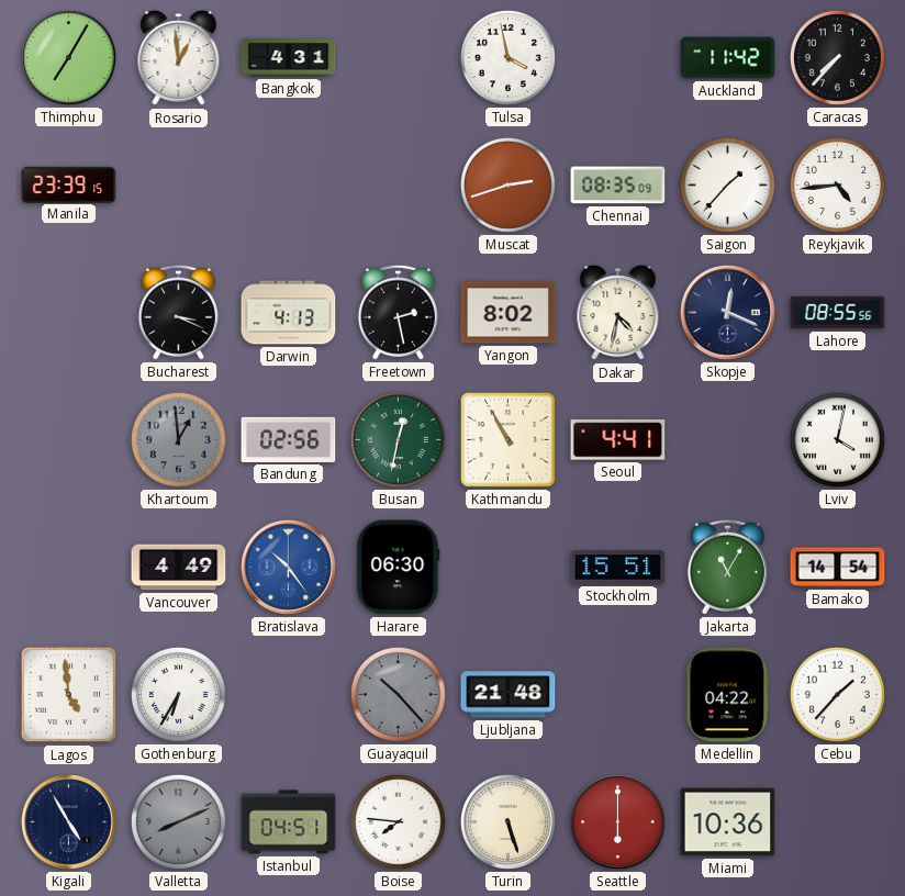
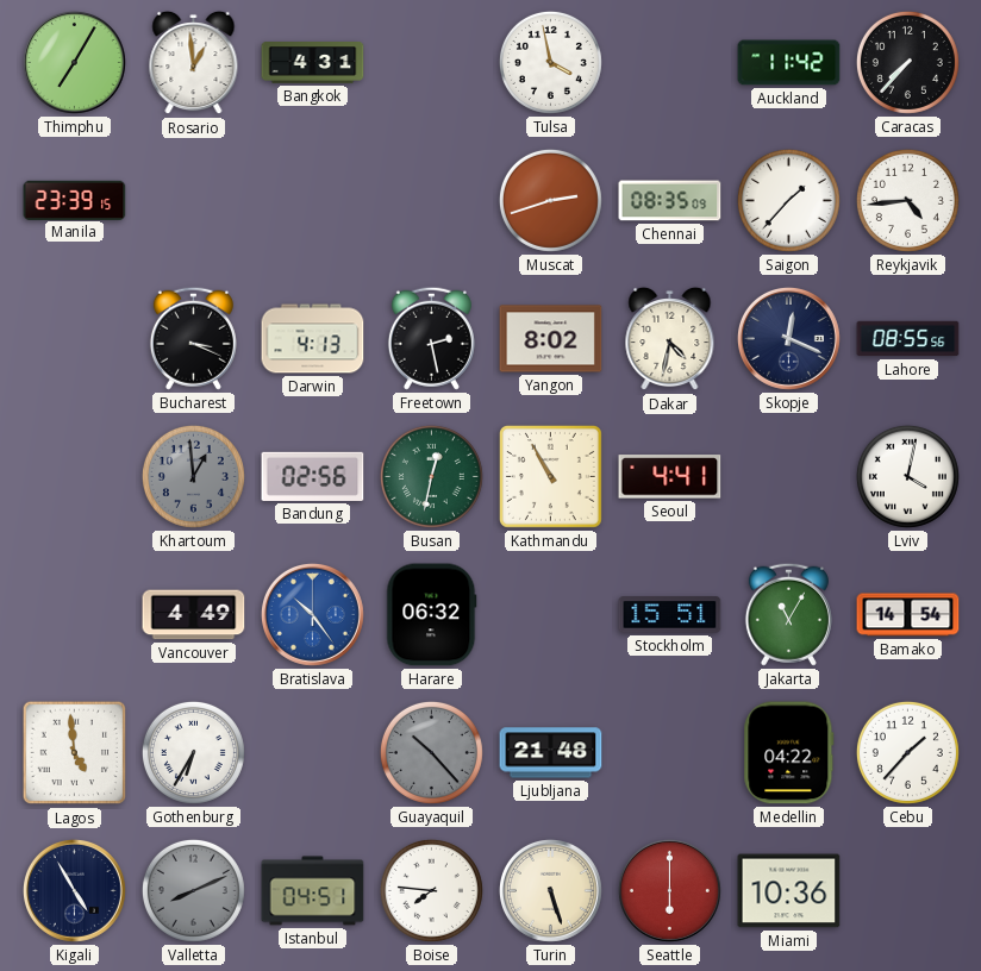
Harare: 06:30 -> 06:32 (432, 615)
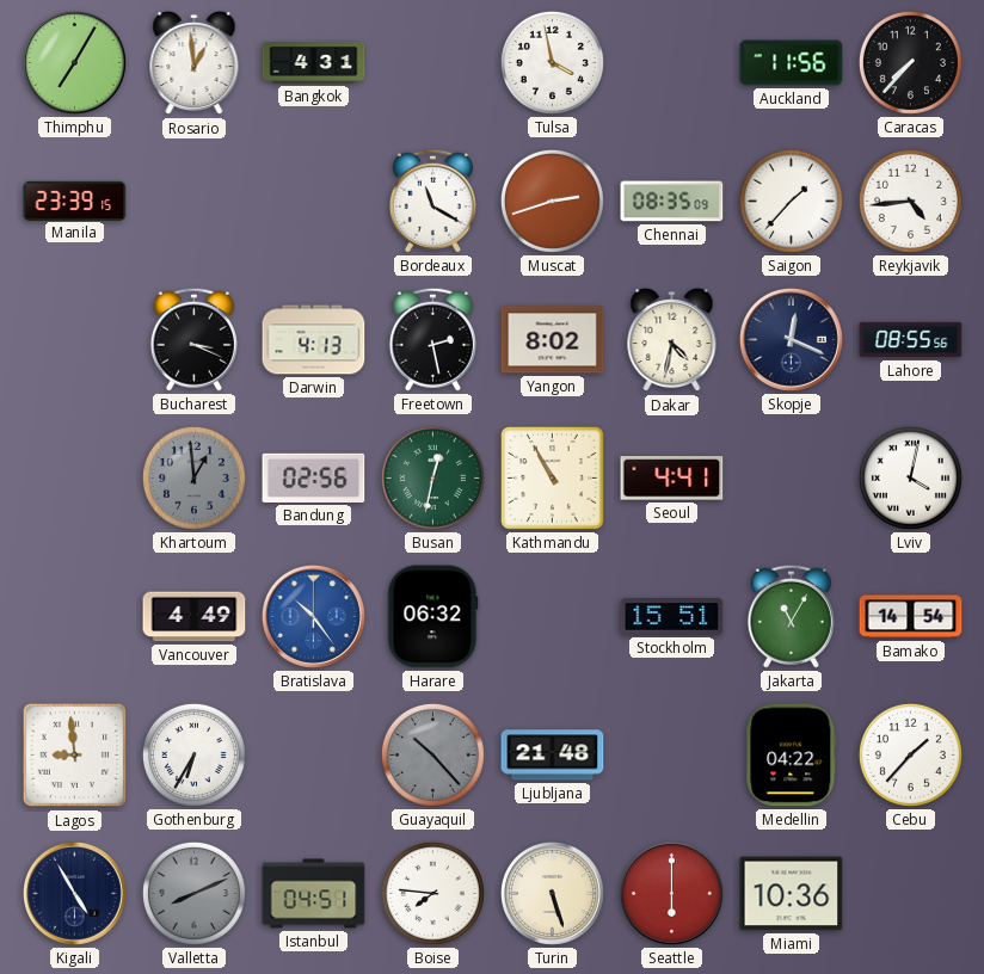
Auckland: 11:42 -> 11:56 (792, 63)
Bordeaux: none -> 11:20 (432, 201)
Lagos: 4:59 -> 8:59 (75, 756)
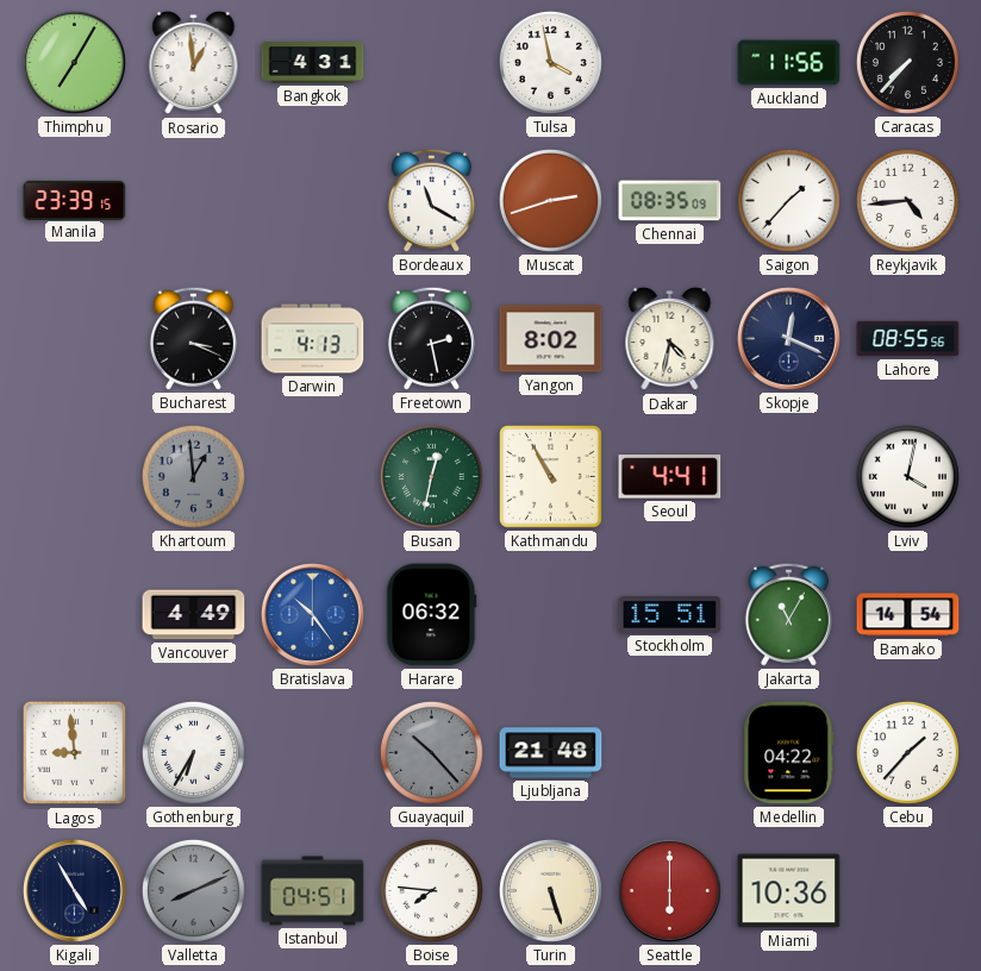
Bandung: 02:56 -> none (314, 477)
